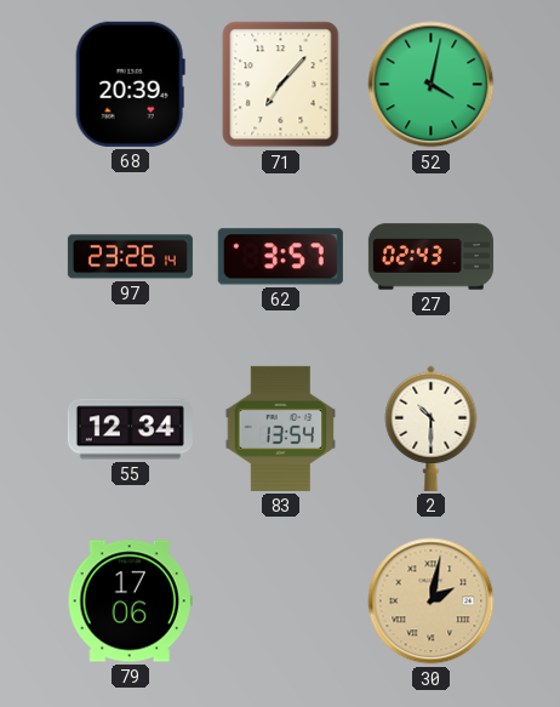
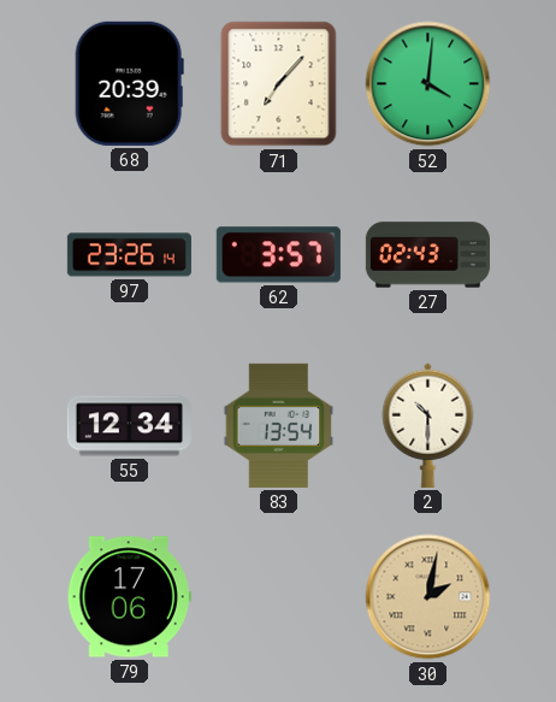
52: 4:02 -> 4:01 (428, 84)
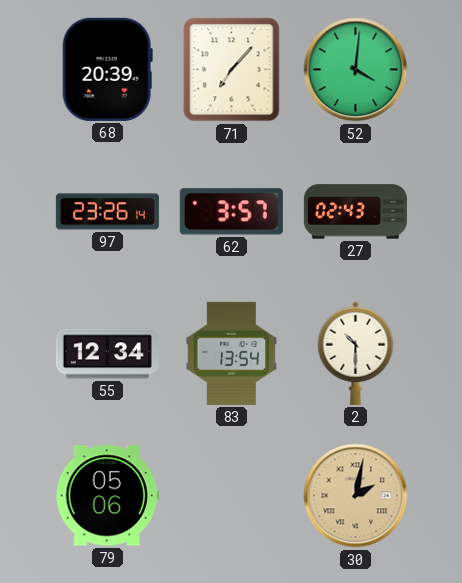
79: 17:06 -> 05:06 (107, 496)
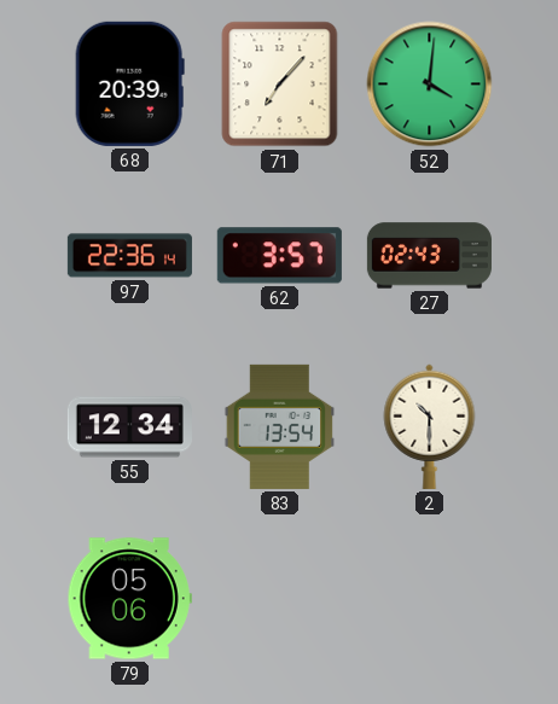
97: 23:26 -> 22:36 (129, 256)
30: 2:02 -> none (356, 496)
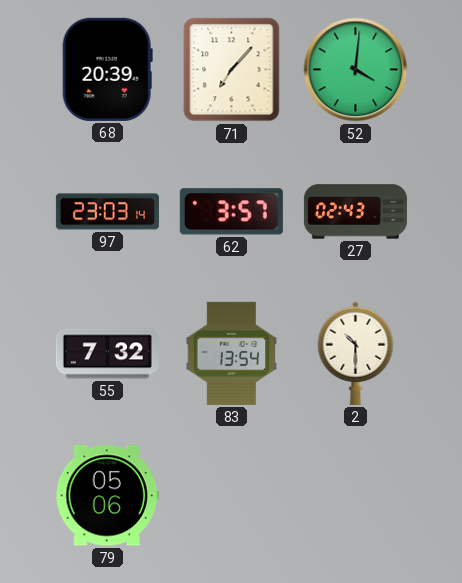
97: 22:36 -> 23:03 (107, 212)
55: 12:34 -> 7:32 (107, 354)
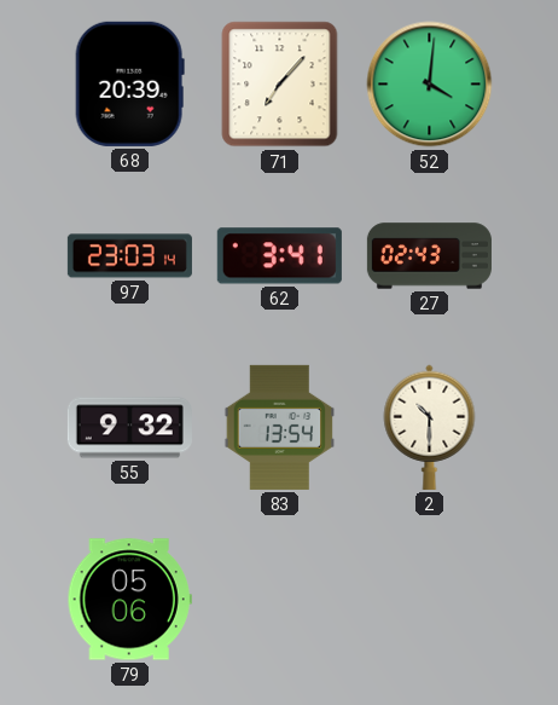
62: 3:57 -> 3:41 (279, 256)
55: 7:32 -> 9:32 (129, 428)
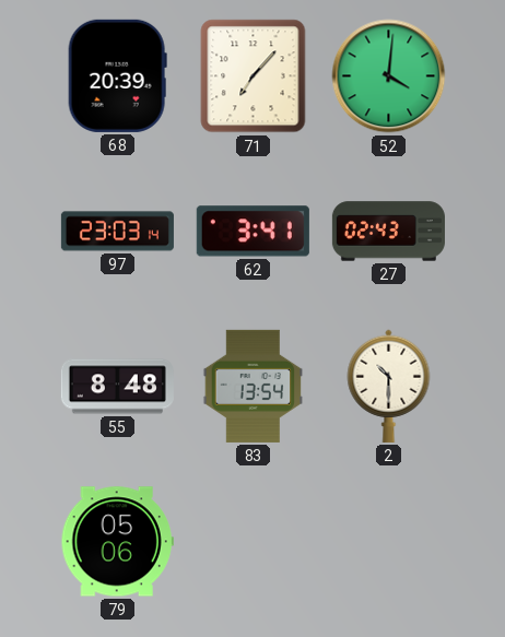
55: 9:32 -> 8:48 (117, 387)
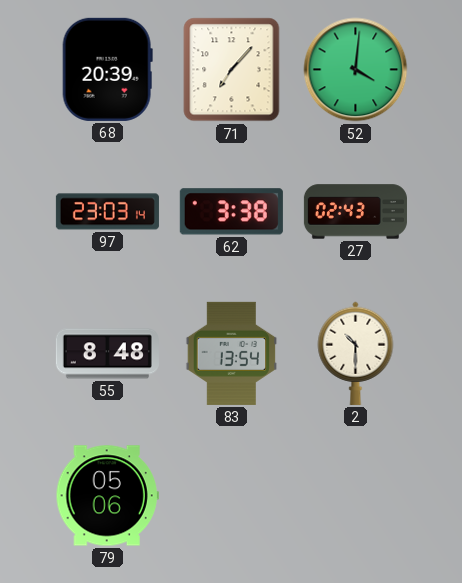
62: 3:41 -> 3:38 (231, 212)
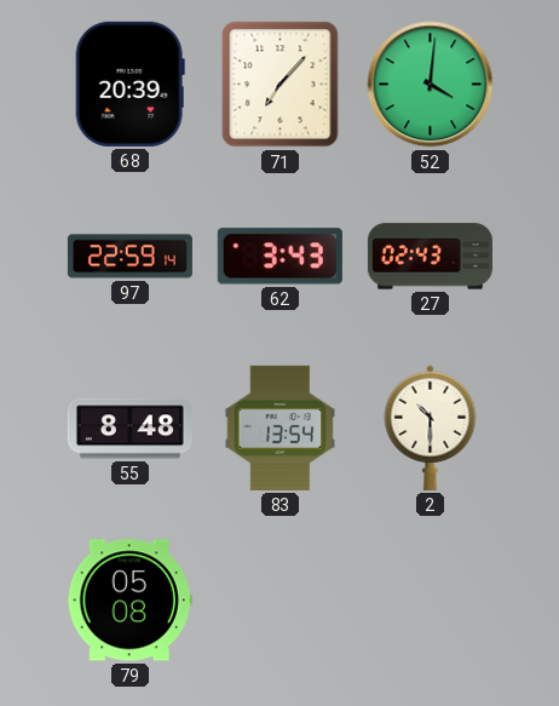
97: 23:03 -> 22:59 (129, 257)
62: 3:38 -> 3:43 (279, 257)
79: 05:06 -> 05:08 (129, 601)
